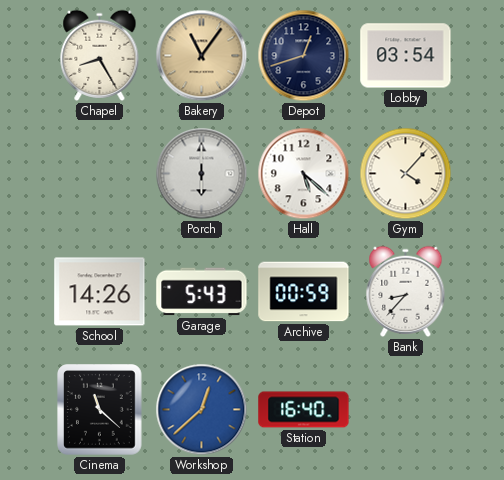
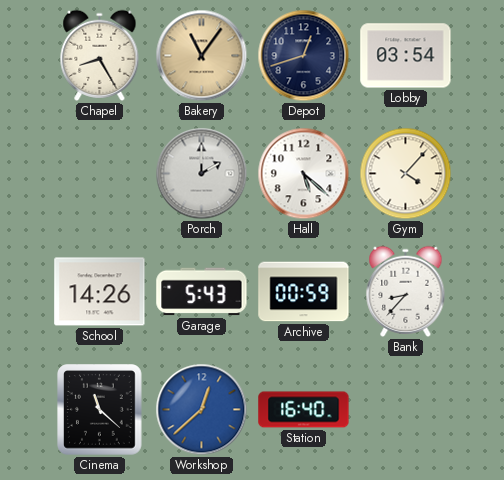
Porch: 6:00 -> 2:00 (202, 174)
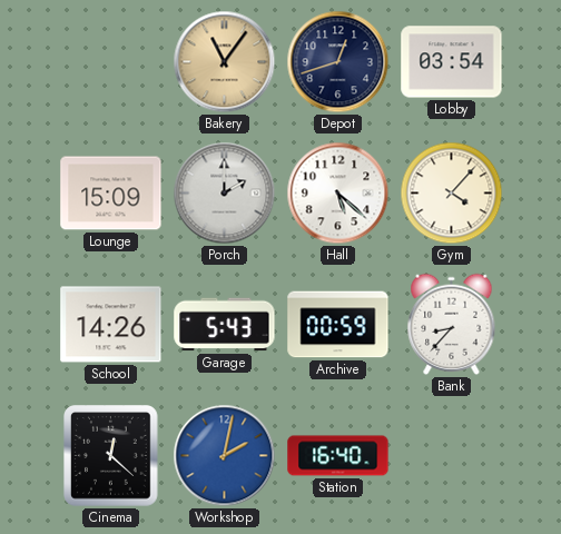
Chapel: 8:25 -> none (100, 55)
Lounge: none -> 15:09 (111, 194)
Cinema: 11:22 -> 12:22 (111, 456)
Workshop: 12:38 -> 2:02 (225, 456)
